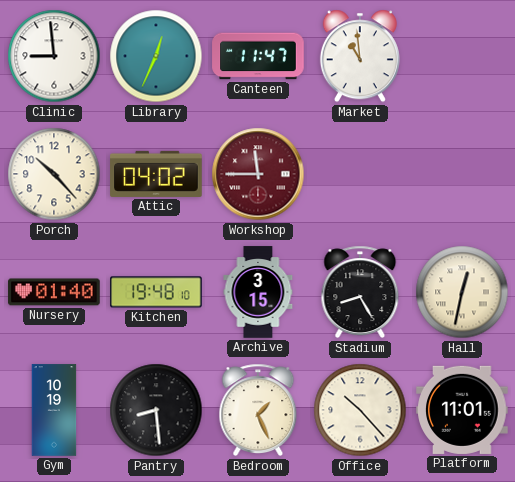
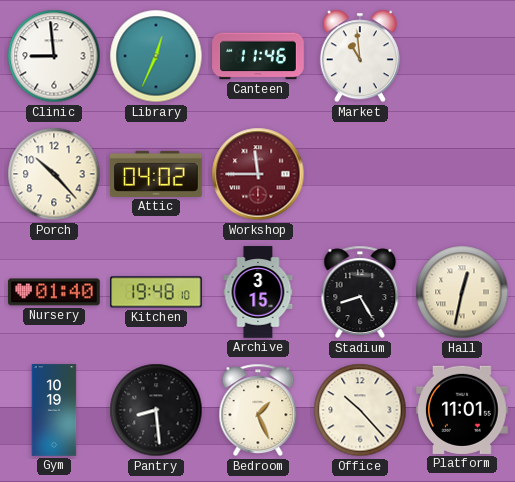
Canteen: 11:47 -> 11:46 (258, 56)
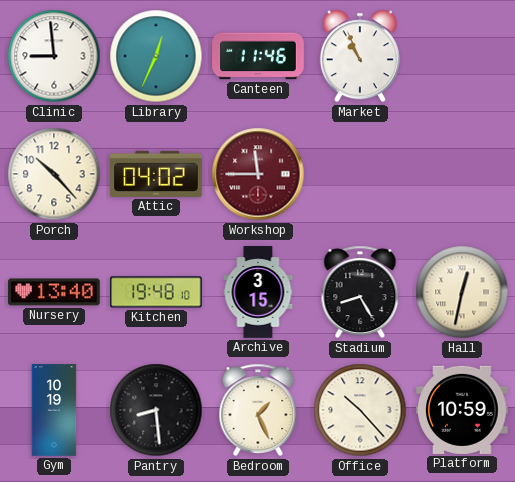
Market: 10:59 -> 10:56 (360, 56)
Nursery: 01:40 -> 13:40 (54, 292)
Platform: 11:01 -> 10:59 (462, 410)
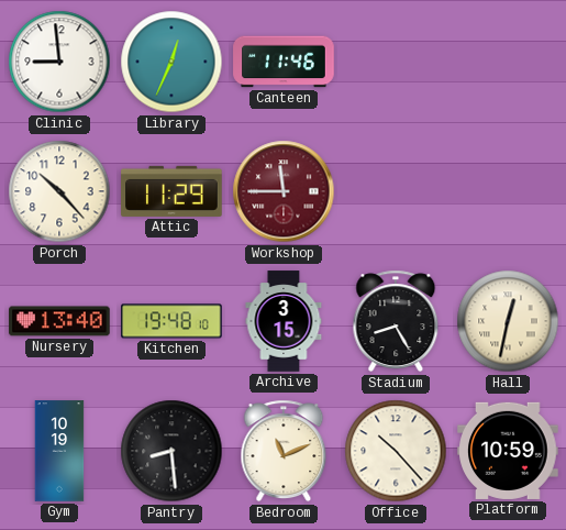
Market: 10:56 -> none (360, 56)
Attic: 04:02 -> 11:29 (171, 191)
Bedroom: 1:26 -> 11:11 (284, 451)
